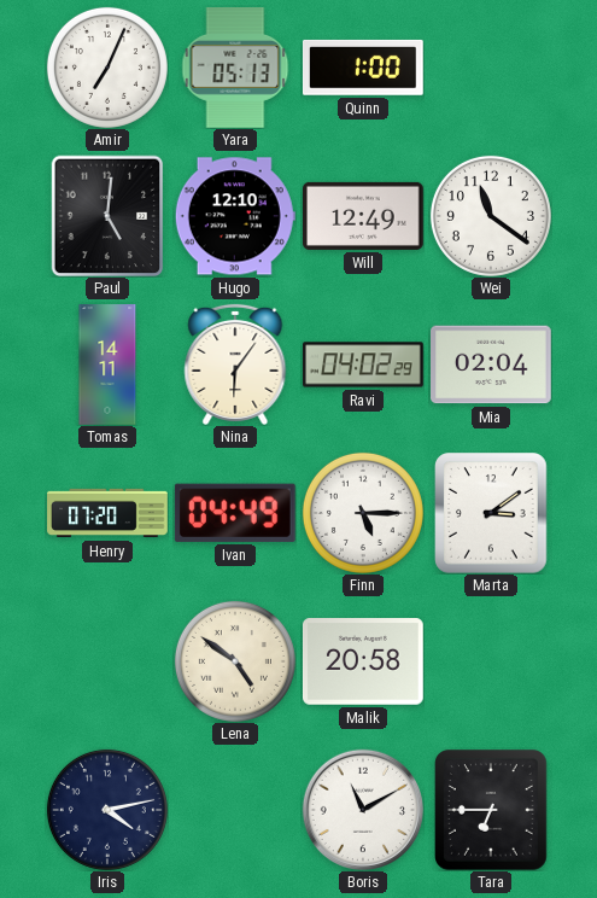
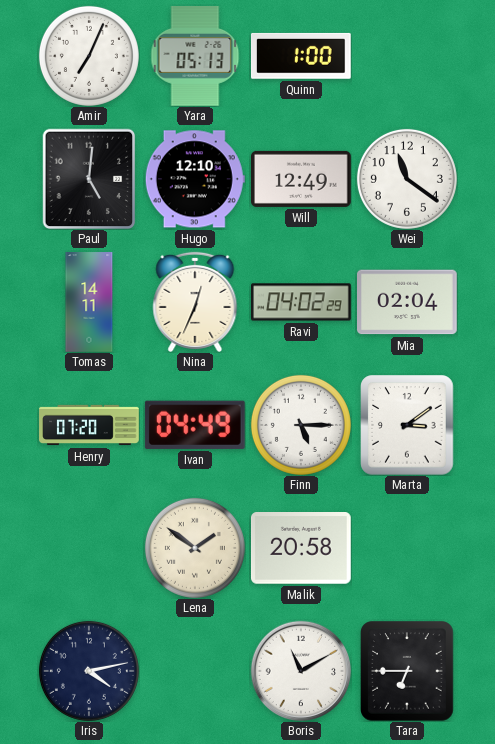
Nina: 6:06 -> 12:34 (195, 302)
Lena: 4:51 -> 1:51 (195, 548)
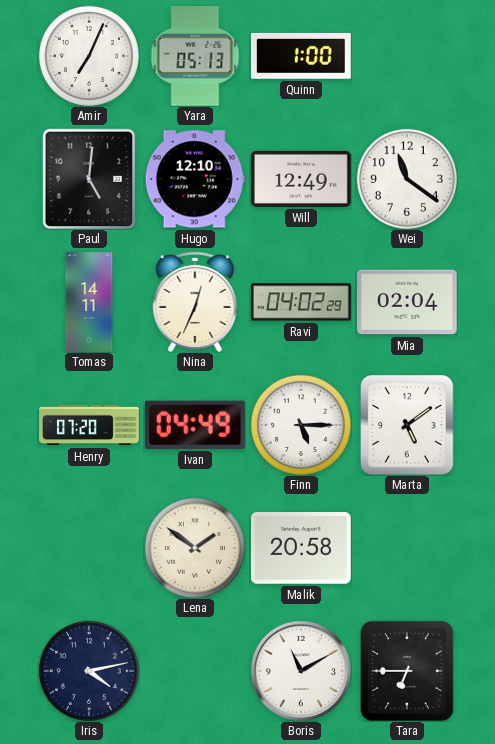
Marta: 3:09 -> 5:09 (407, 425)
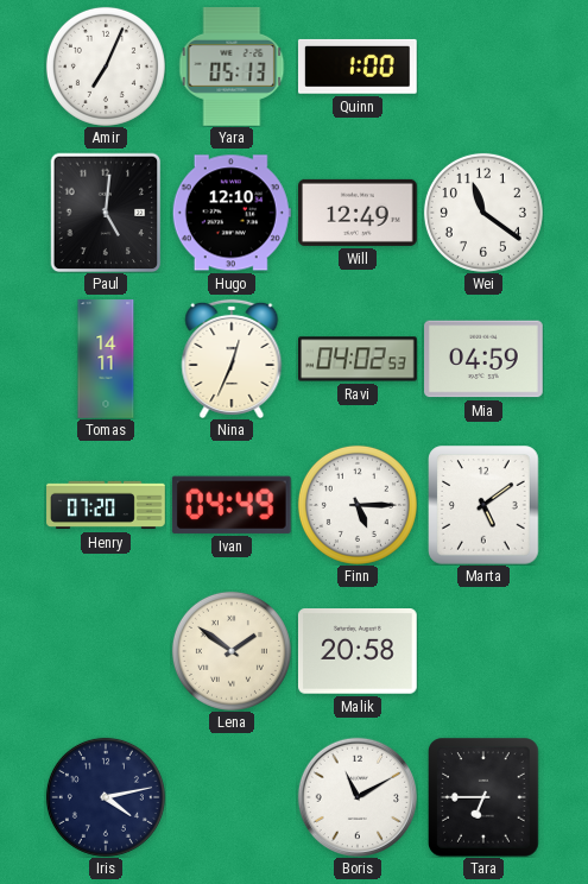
Ravi: 04:02:29 -> 04:02:53 (358, 359)
Mia: 02:04 -> 04:59 (485, 359)
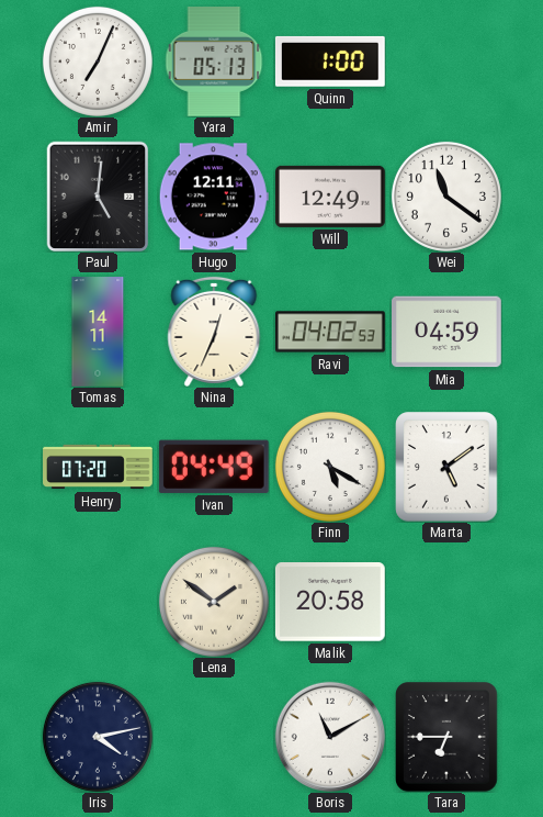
Hugo: 12:10 -> 12:11 (214, 197)
Finn: 5:15 -> 5:20 (330, 467)
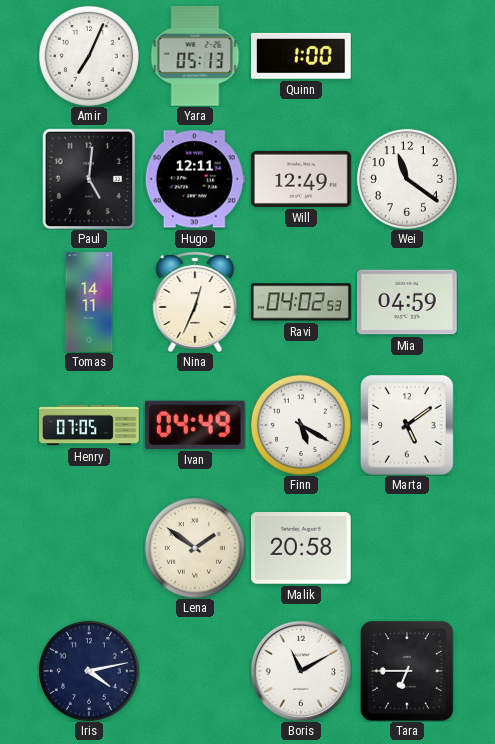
Henry: 07:20 -> 07:05 (89, 425)
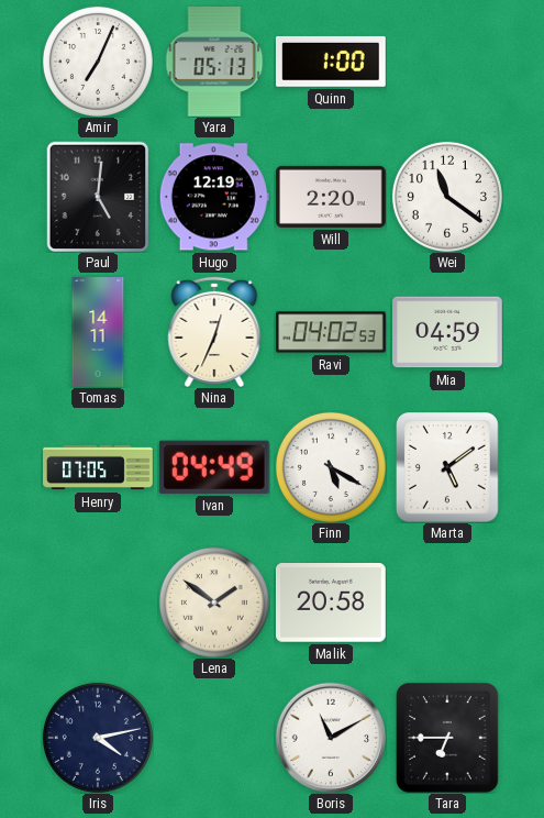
Hugo: 12:11 -> 12:19 (214, 197)
Will: 12:49 -> 2:20 (332, 197)
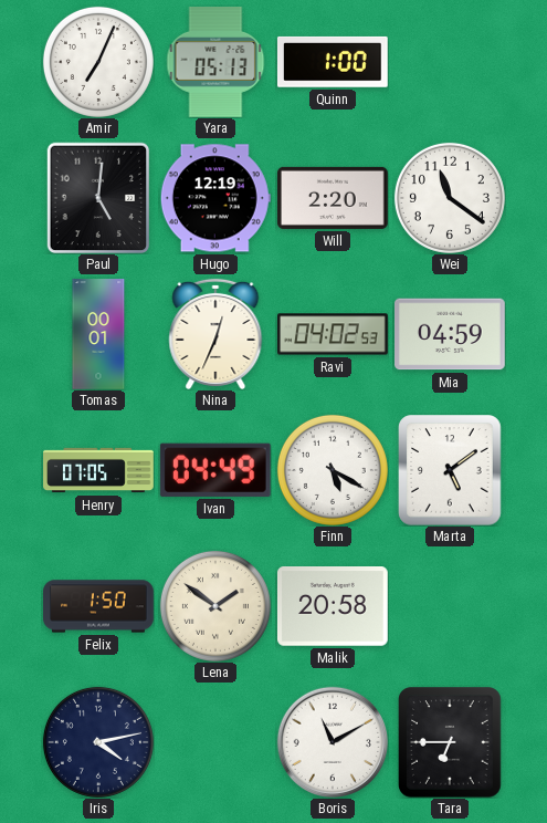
Tomas: 14:11 -> 00:01 (98, 334)
Felix: none -> 1:50 (98, 606)
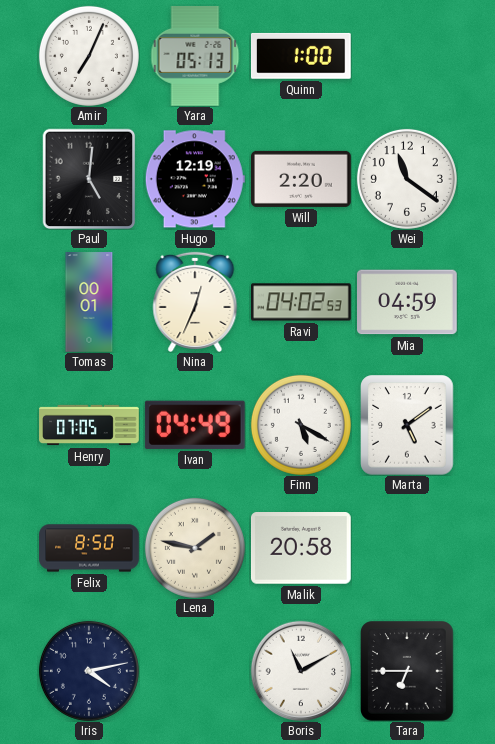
Felix: 1:50 -> 8:50 (89, 548)
Lena: 1:51 -> 1:47 (195, 548)
